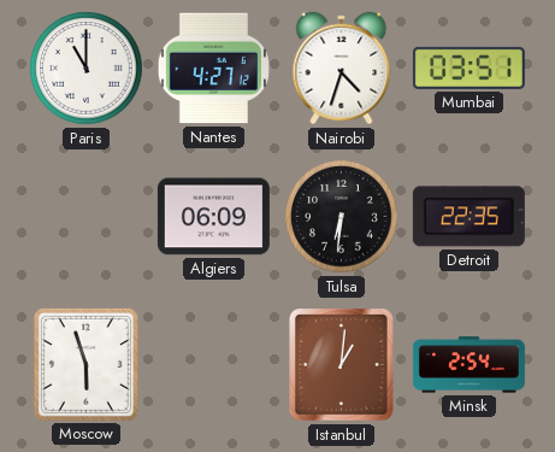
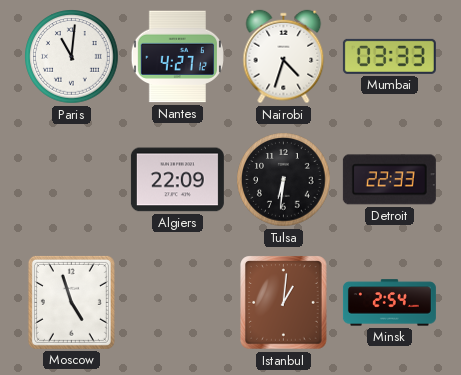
Paris: 11:00 -> 11:01 (72, 57)
Mumbai: 03:51 -> 03:33 (389, 56)
Algiers: 06:09 -> 22:09 (177, 180)
Detroit: 22:35 -> 22:33 (389, 180)
Moscow: 5:57 -> 4:57 (71, 302)
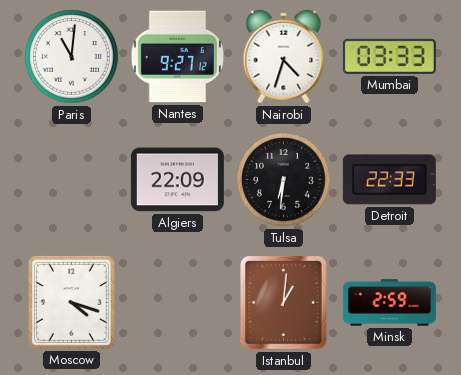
Nantes: 4:27 -> 9:27 (177, 57)
Moscow: 4:57 -> 4:18 (71, 302)
Minsk: 2:54 -> 2:59 (389, 303)
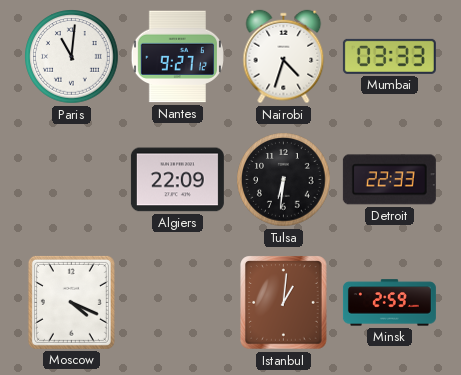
Moscow: 4:18 -> 4:19 (71, 302)
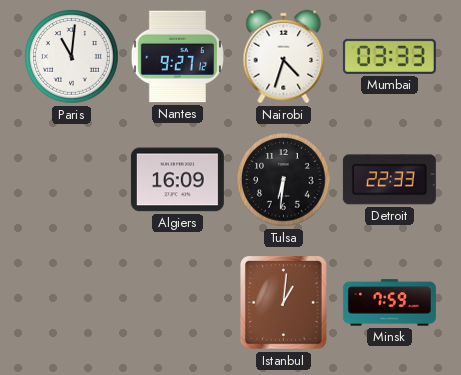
Algiers: 22:09 -> 16:09 (177, 180)
Moscow: 4:19 -> none (71, 302)
Minsk: 2:59 -> 7:59 (389, 303)
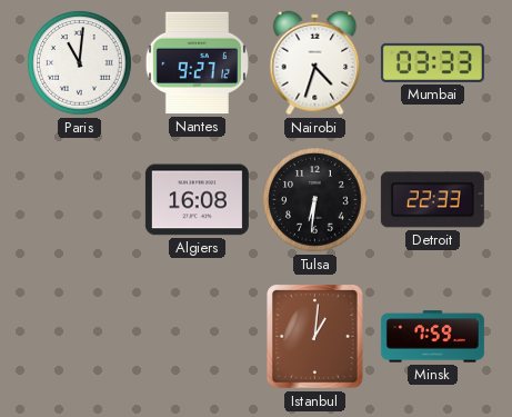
Algiers: 16:09 -> 16:08 (197, 200)
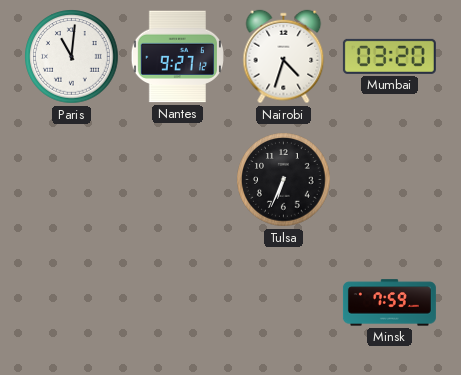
Mumbai: 03:33 -> 03:20 (389, 56)
Algiers: 16:08 -> none (197, 200)
Tulsa: 6:31 -> 6:34 (284, 180)
Detroit: 22:33 -> none (432, 200)
Istanbul: 1:01 -> none (315, 337)
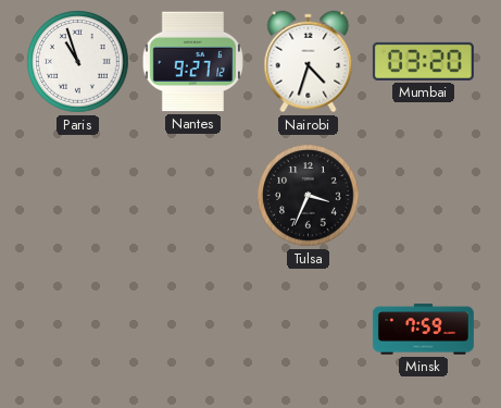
Paris: 11:01 -> 10:57 (78, 62)
Tulsa: 6:34 -> 3:34 (309, 196)
